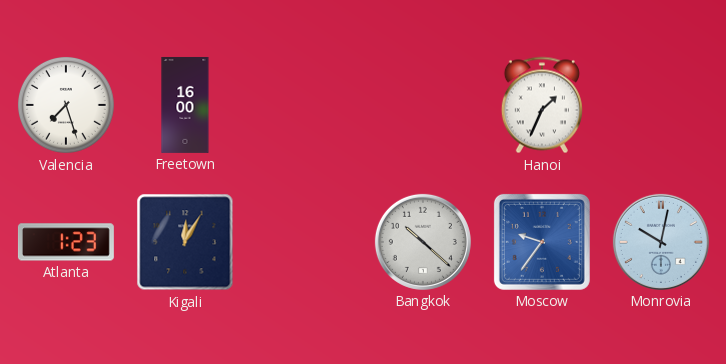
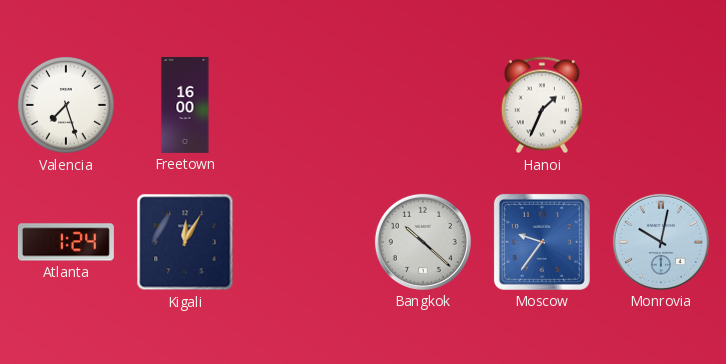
Atlanta: 1:23 -> 1:24 (66, 242)
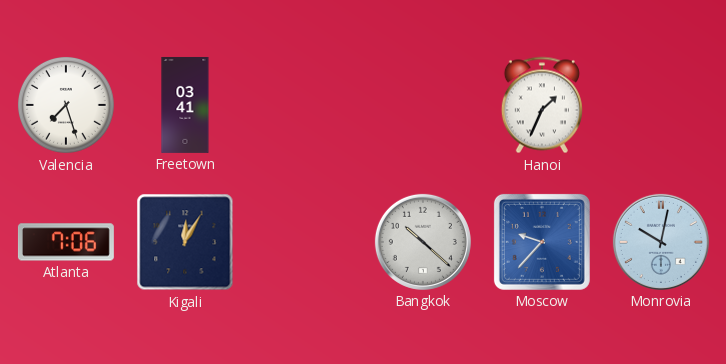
Freetown: 16:00 -> 03:41 (185, 105)
Atlanta: 1:24 -> 7:06 (66, 242)
Moscow: 9:36 -> 9:37 (542, 242)
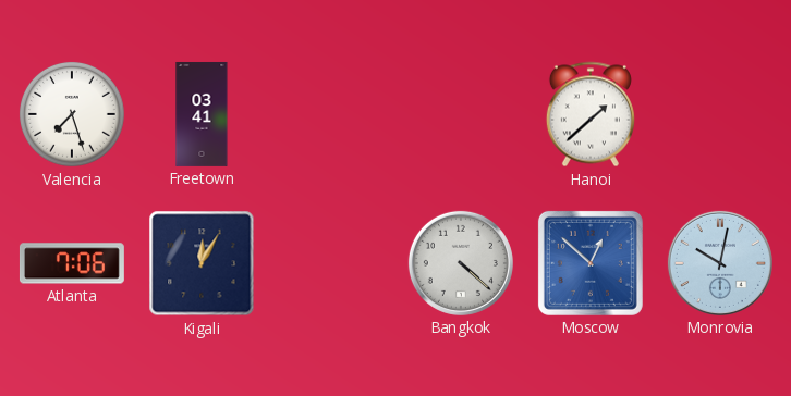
Hanoi: 1:34 -> 1:38 (591, 114)
Bangkok: 10:22 -> 4:22 (461, 263)
Moscow: 9:37 -> 12:52 (591, 263)
